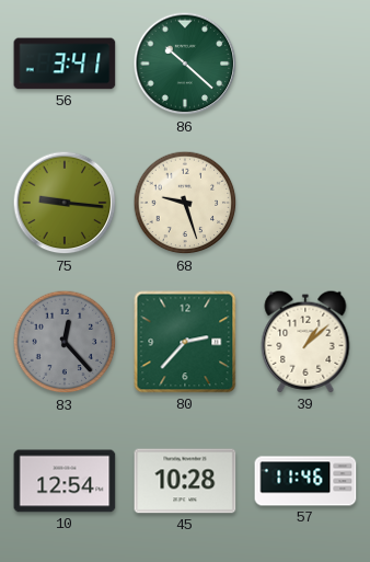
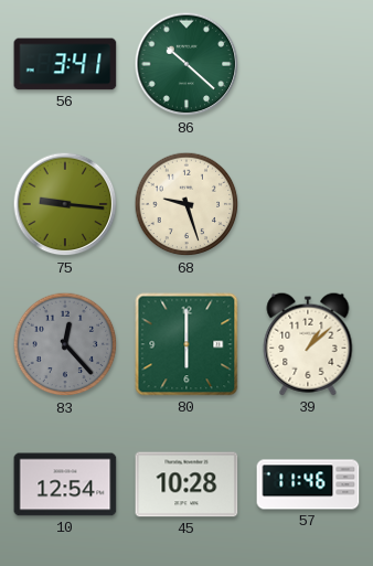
80: 2:37 -> 6:00 (186, 344)
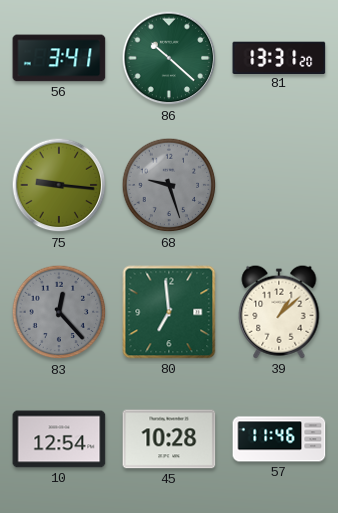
81: none -> 13:31 (279, 57)
68 dial: cream -> grey (169, 185)
80: 6:00 -> 6:59 (169, 312)
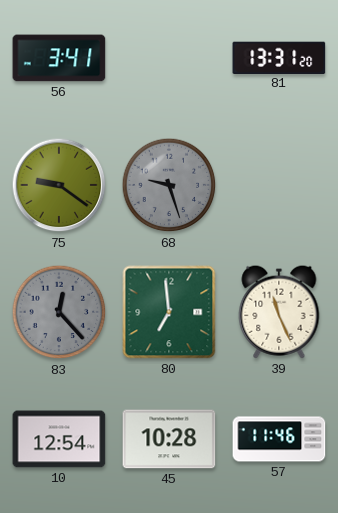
86: 10:22 -> none (169, 58)
75: 9:16 -> 9:21 (59, 185)
39: 1:08 -> 11:26 (279, 312)
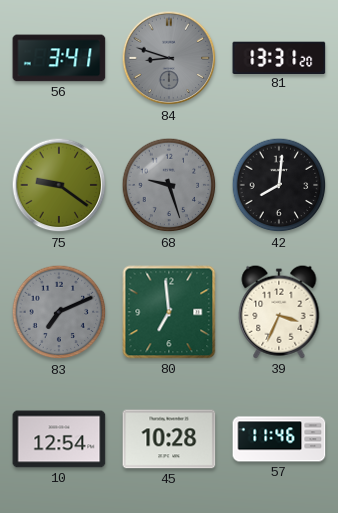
84: none -> 8:48 (169, 58)
42: none -> 8:01 (279, 185)
83: 12:23 -> 7:11 (59, 312)
39: 11:26 -> 3:34 (279, 312)
